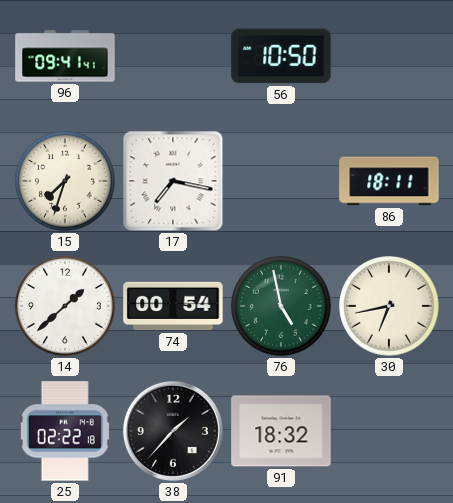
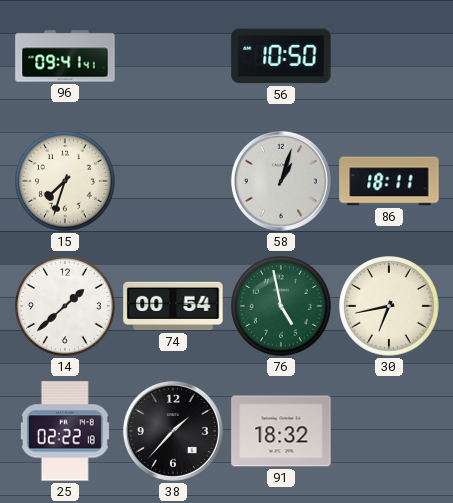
17: 7:17 -> none (173, 181)
58: none -> 1:03 (281, 181)
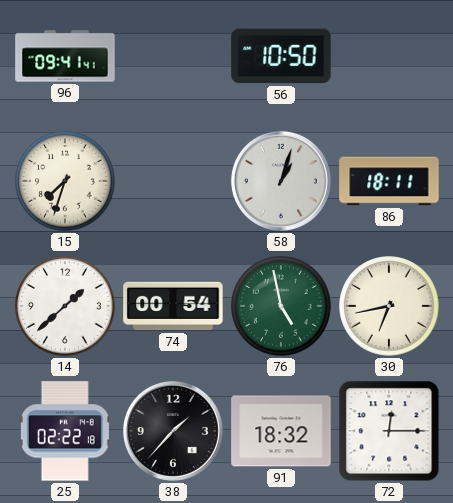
72: none -> 12:15 (389, 431)
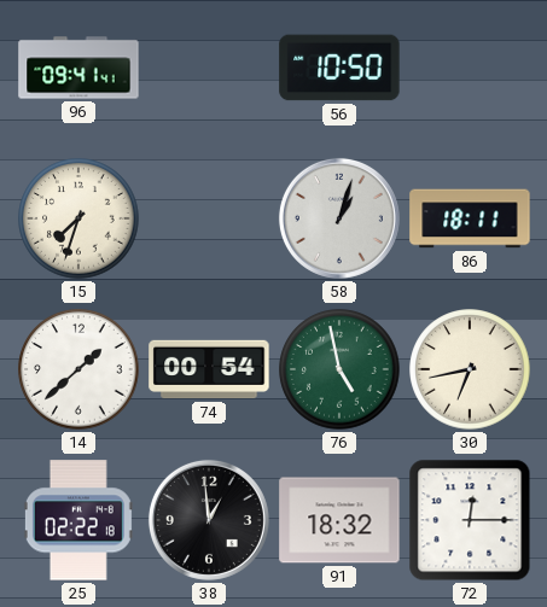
38: 1:37 -> 12:59 (209, 520)
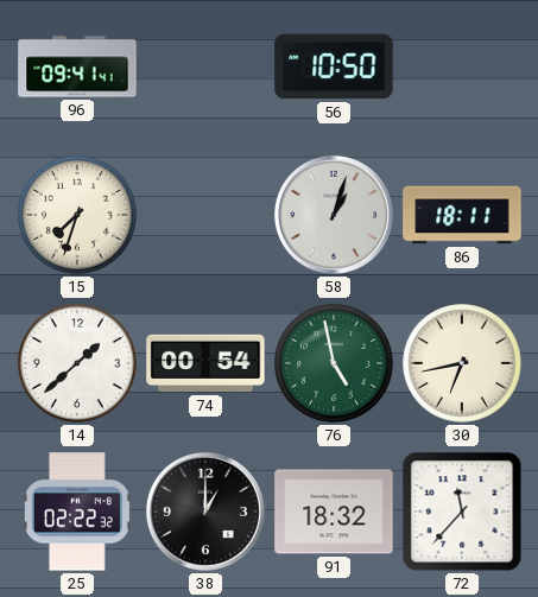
25: 02:22:18 -> 02:22:32 (77, 512)
38: 12:59 -> 1:00 (205, 512)
72: 12:15 -> 11:37 (462, 512)
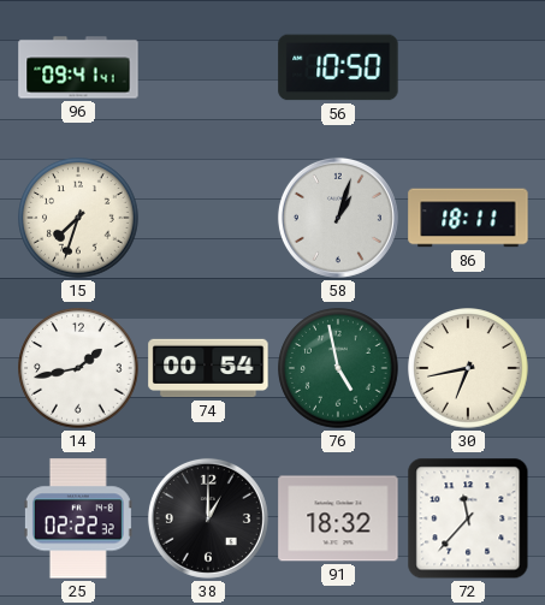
14: 1:38 -> 1:43 (78, 368)
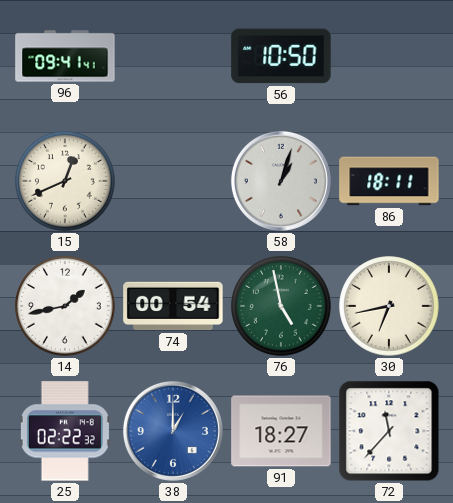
15: 7:33 -> 12:41 (65, 181)
38 dial: black -> blue (173, 431)
91: 18:32 -> 18:27 (281, 431)
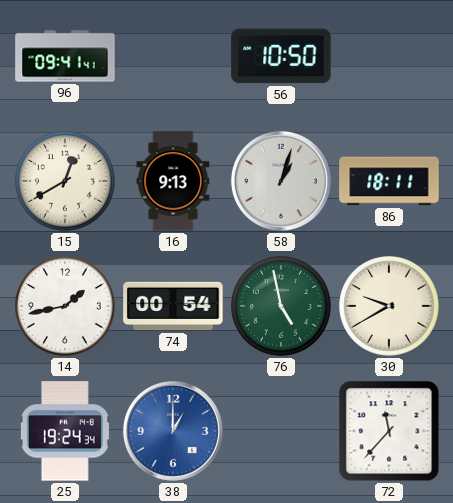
15: 12:41 -> 12:40 (65, 181)
16: none -> 9:13 (173, 181)
30: 6:43 -> 9:40 (389, 306)
25: 02:22 -> 19:24 (65, 431)
91: 18:27 -> none (281, 431)
